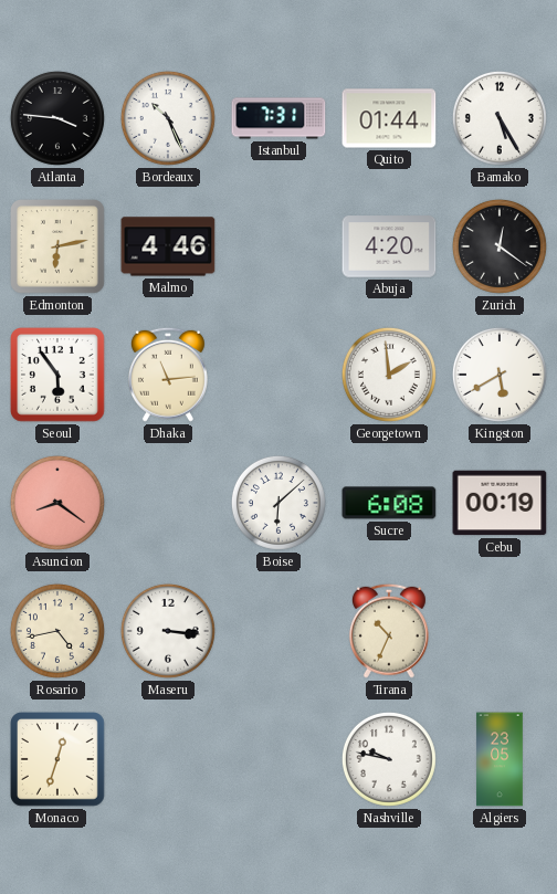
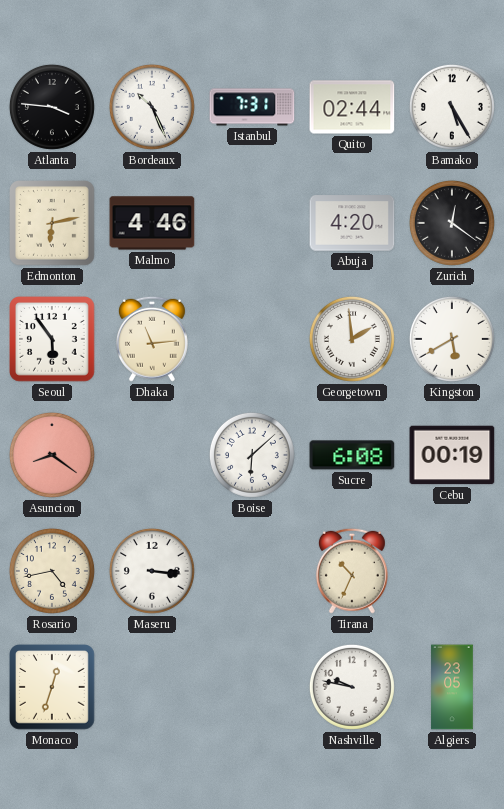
Quito: 01:44 -> 02:44 (352, 107)
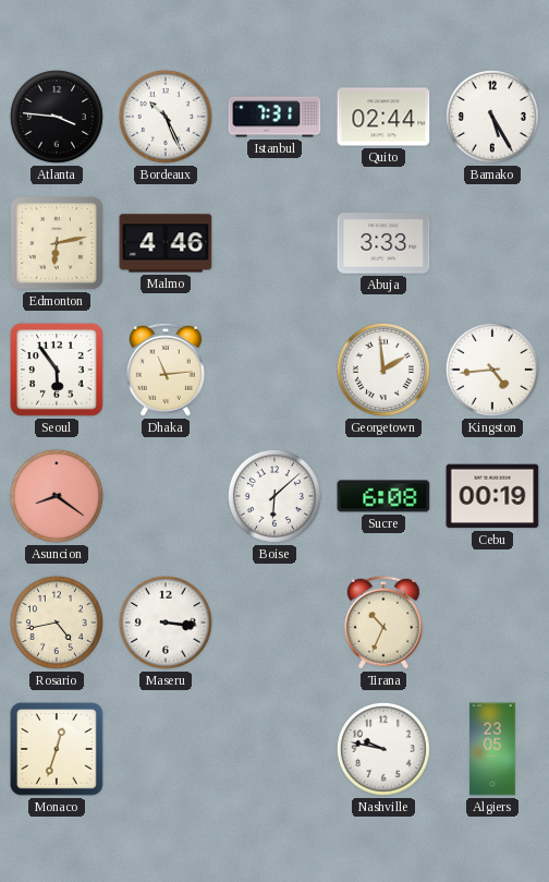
Abuja: 4:20 -> 3:33 (383, 243)
Zurich: 12:21 -> none (452, 223)
Kingston: 5:40 -> 4:44 (492, 370)
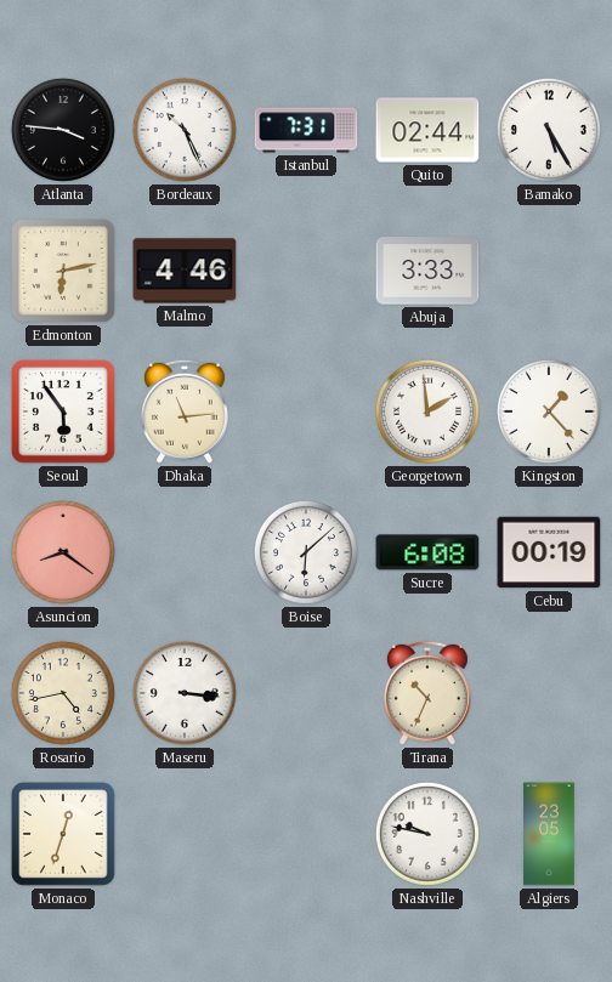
Kingston: 4:44 -> 1:23 (549, 411)
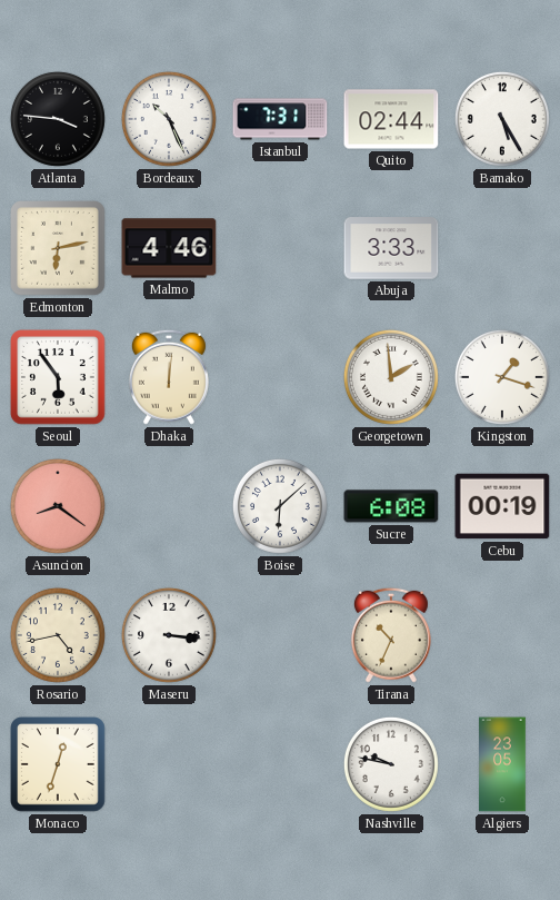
Dhaka: 11:14 -> 12:01 (169, 377)
Kingston: 1:23 -> 1:18 (502, 377)
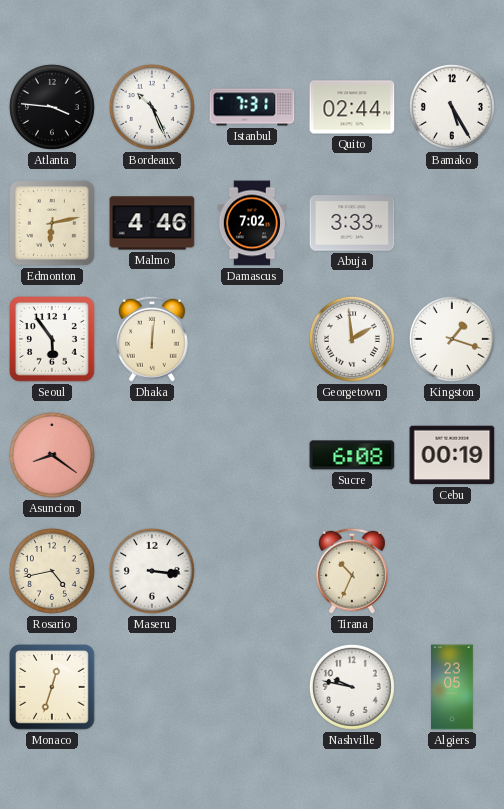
Damascus: none -> 7:02 (251, 223)
Boise: 6:08 -> none (280, 506)
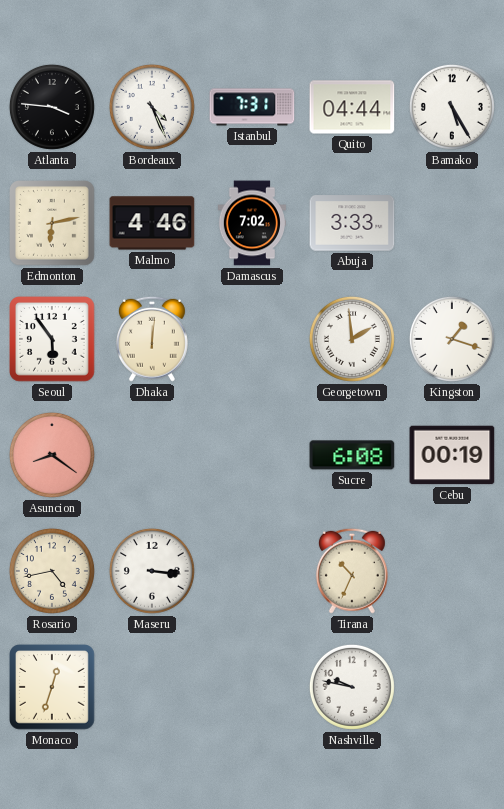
Bordeaux: 10:26 -> 4:26 (152, 107)
Quito: 02:44 -> 04:44 (352, 107)
Algiers: 23:05 -> none (452, 687)
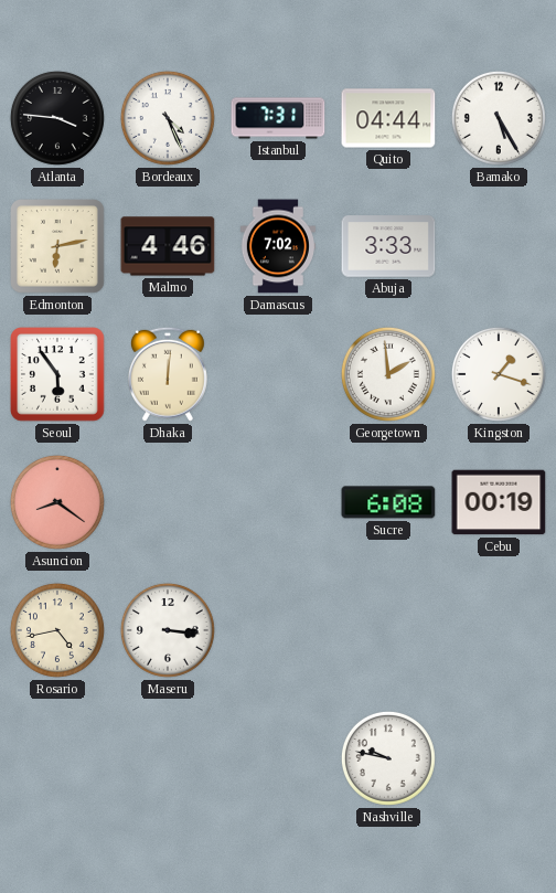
Tirana: 10:34 -> none (352, 571)
Monaco: 12:33 -> none (53, 688)
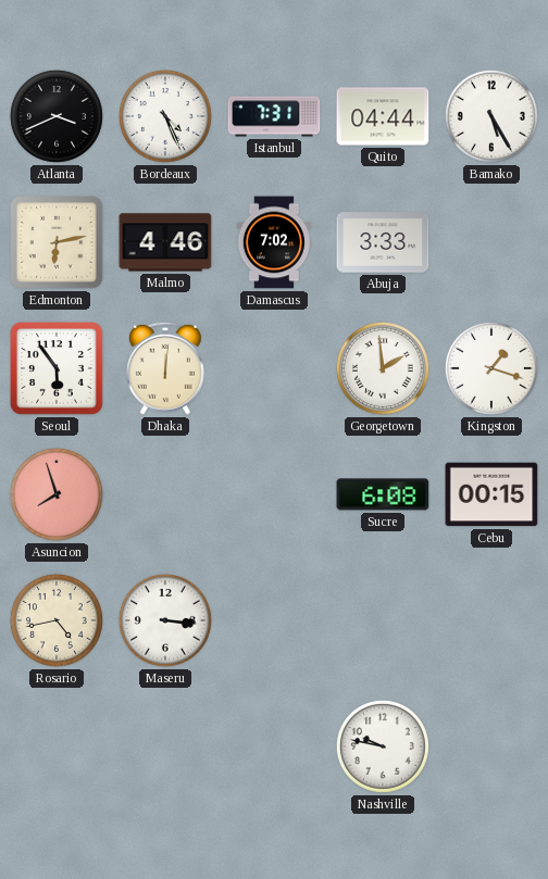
Atlanta: 3:46 -> 3:41 (57, 116)
Asuncion: 8:21 -> 7:57 (57, 494)
Cebu: 00:19 -> 00:15 (491, 494)
